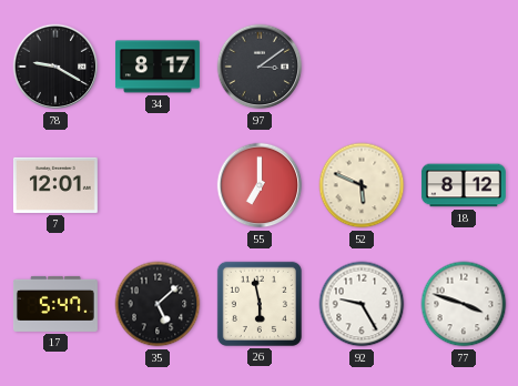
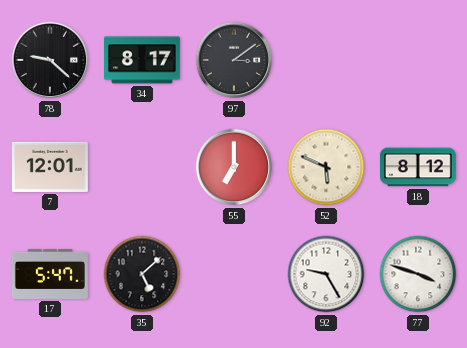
78: 9:20 -> 9:22 (50, 60)
26: 5:58 -> none (260, 304)
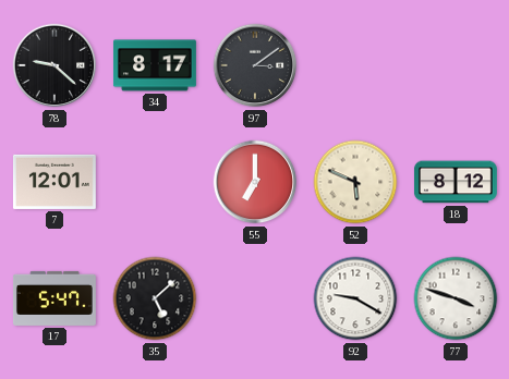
92: 9:25 -> 9:20 (355, 298)
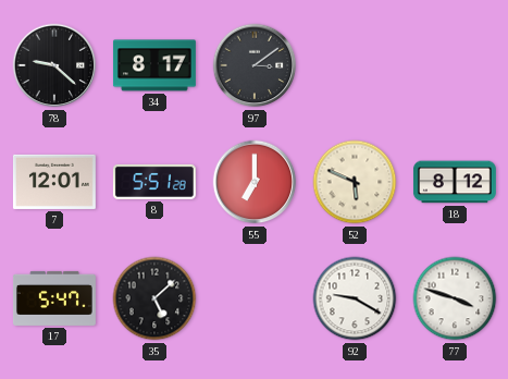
8: none -> 5:51 (154, 182)
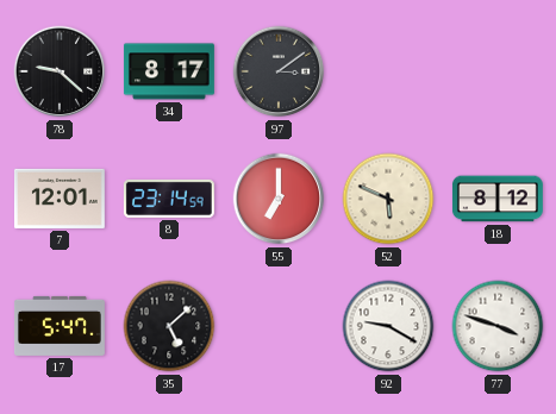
8: 5:51 -> 23:14 (169, 199)
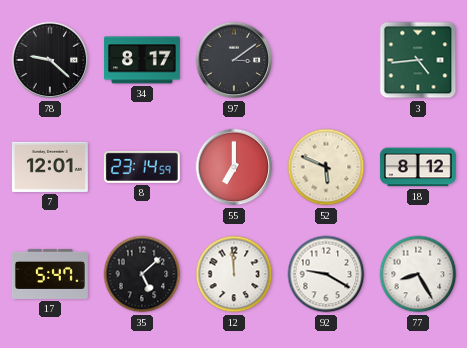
3: none -> 4:44 (418, 60)
12: none -> 11:59 (234, 274)
77: 3:48 -> 8:25 (418, 274)
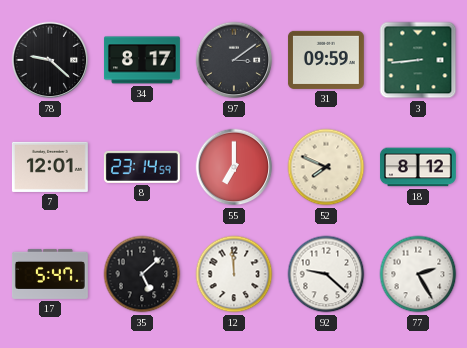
31: none -> 09:59 (326, 60)
3: 4:44 -> 8:44 (418, 60)
52: 5:49 -> 7:49 (326, 167)
92: 9:20 -> 9:22 (326, 274)
77: 8:25 -> 2:25 (418, 274)
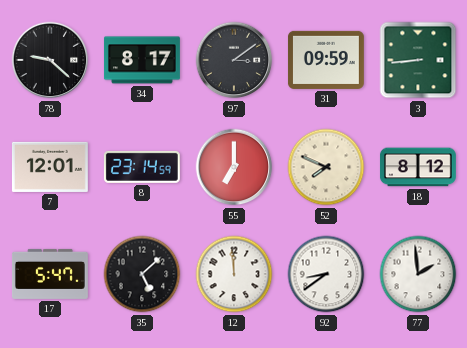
92: 9:22 -> 8:39 (326, 274)
77: 2:25 -> 1:59 (418, 274)
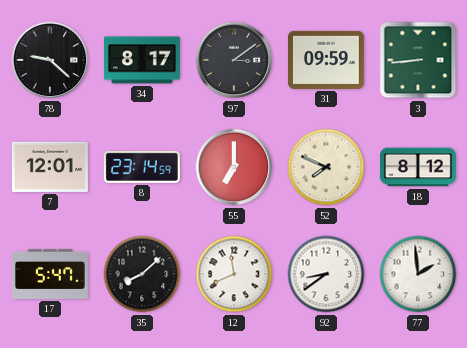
35: 5:08 -> 8:08 (142, 274)
12: 11:59 -> 11:41 (234, 274)
